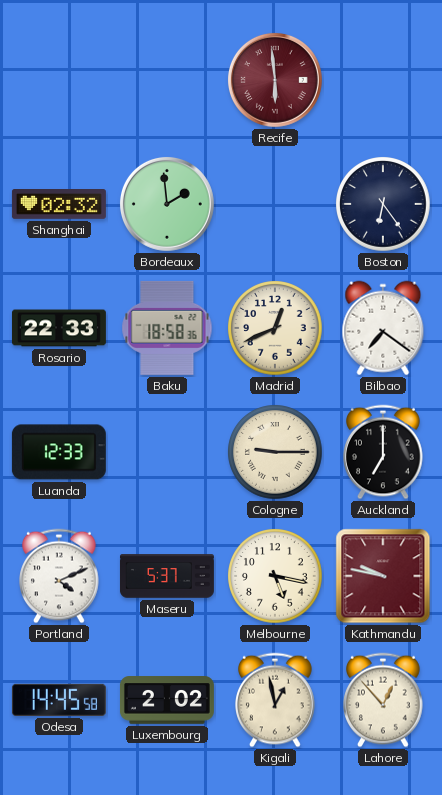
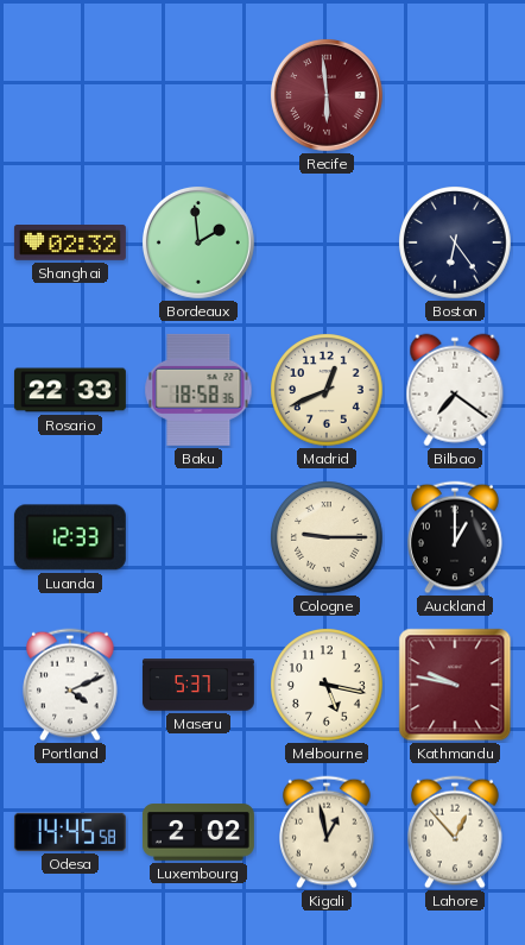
Auckland: 7:00 -> 1:00 (456, 537)
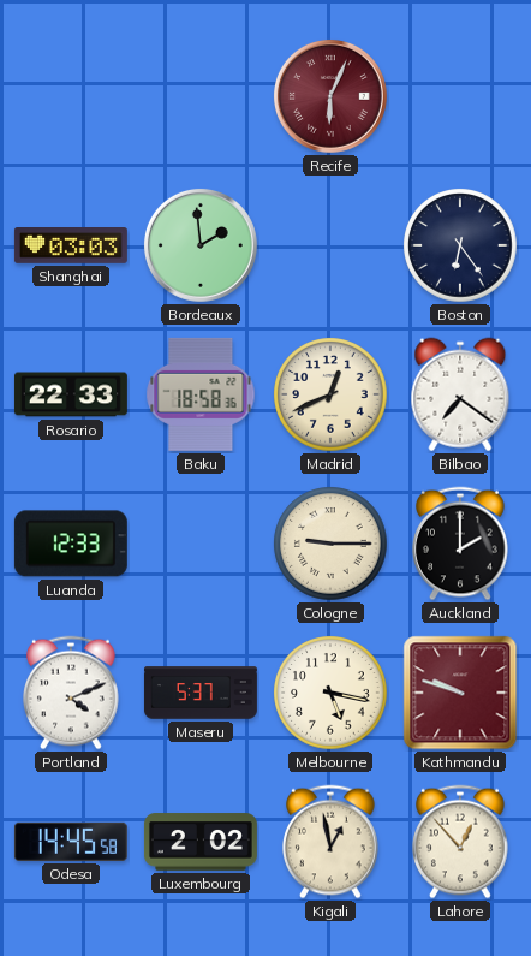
Recife: 5:59 -> 6:04 (330, 96)
Shanghai: 02:32 -> 03:03 (71, 247)
Auckland: 1:00 -> 2:00 (461, 544)
Kathmandu: 9:47 -> 9:48 (460, 693)
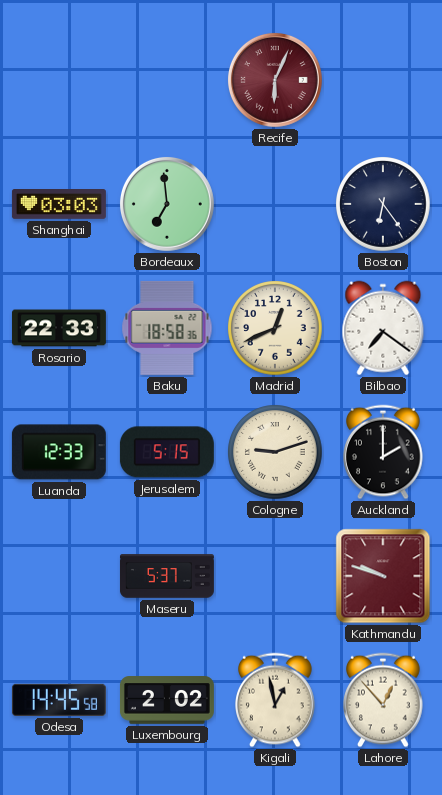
Bordeaux: 1:59 -> 6:59 (167, 204)
Jerusalem: none -> 5:15 (167, 452)
Cologne: 9:15 -> 9:12 (275, 453)
Portland: 4:11 -> none (72, 693)
Melbourne: 5:17 -> none (330, 694)
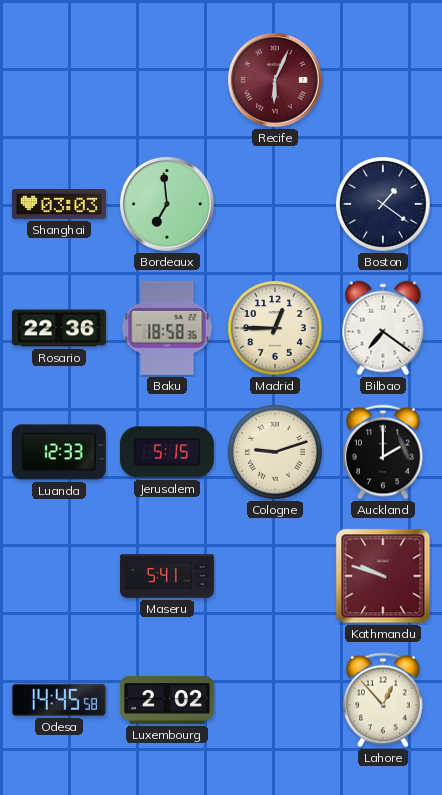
Boston: 6:24 -> 1:21 (383, 205)
Rosario: 22:33 -> 22:36 (59, 328)
Madrid: 12:41 -> 12:45 (275, 329)
Maseru: 5:37 -> 5:41 (167, 576)
Kigali: 12:58 -> none (276, 700)
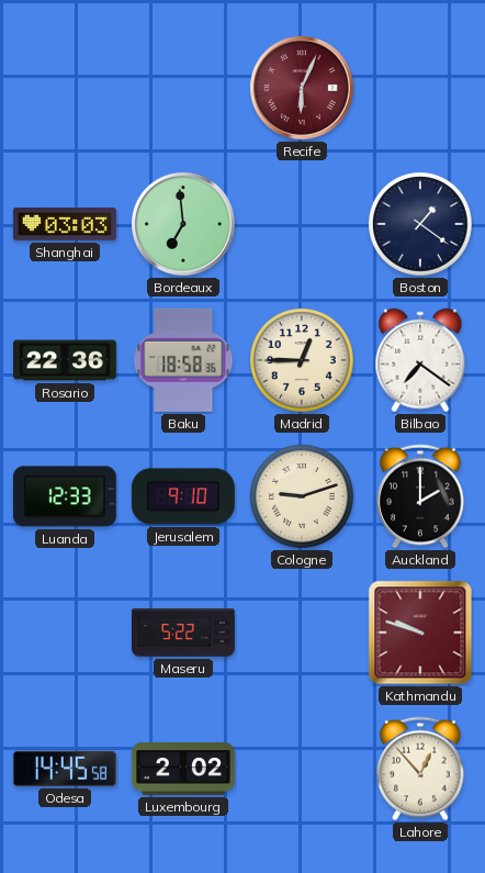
Jerusalem: 5:15 -> 9:10 (183, 496)
Maseru: 5:41 -> 5:22 (183, 633)
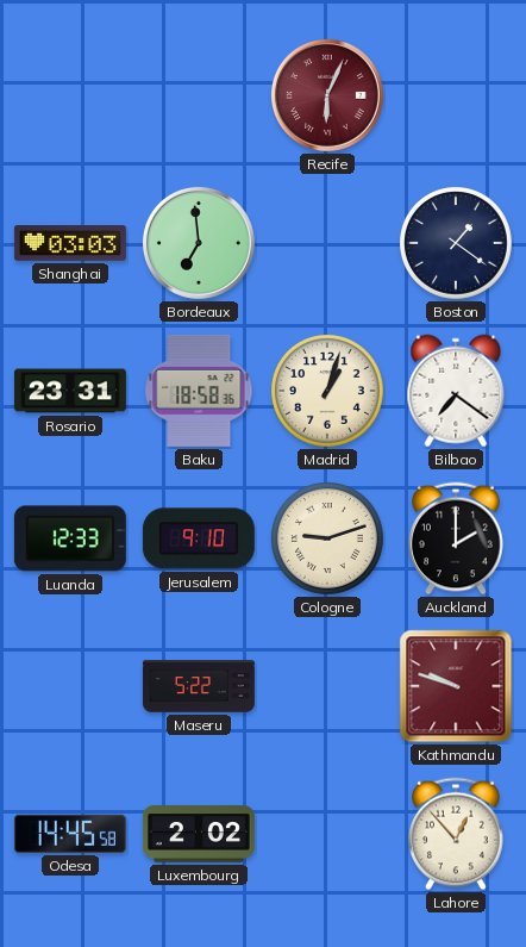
Rosario: 22:36 -> 23:31 (70, 391)
Madrid: 12:45 -> 1:03 (327, 392)
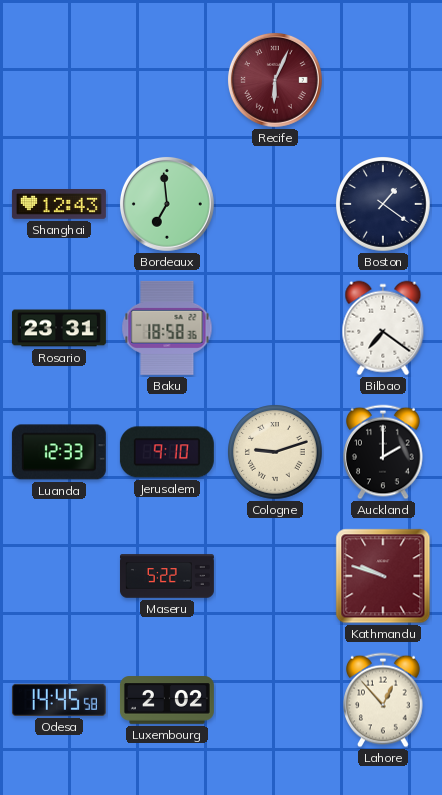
Shanghai: 03:03 -> 12:43 (59, 205)
Madrid: 1:03 -> none (327, 392)
